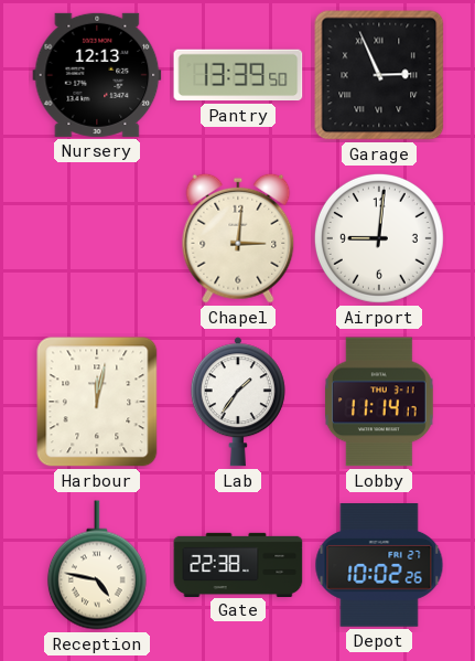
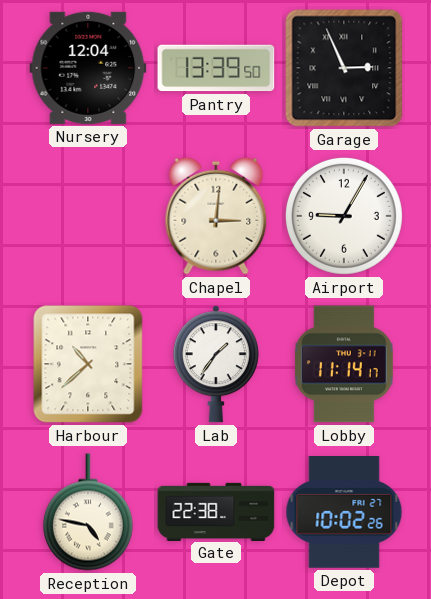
Nursery: 12:13 -> 12:04 (88, 68)
Airport: 9:01 -> 9:05 (344, 216)
Harbour: 12:02 -> 10:38 (88, 364)
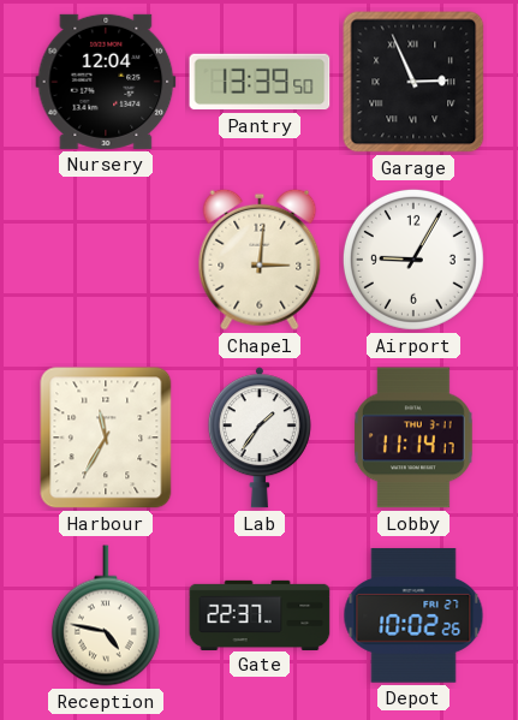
Harbour: 10:38 -> 11:35 (106, 438)
Gate: 22:38 -> 22:37 (260, 614)
